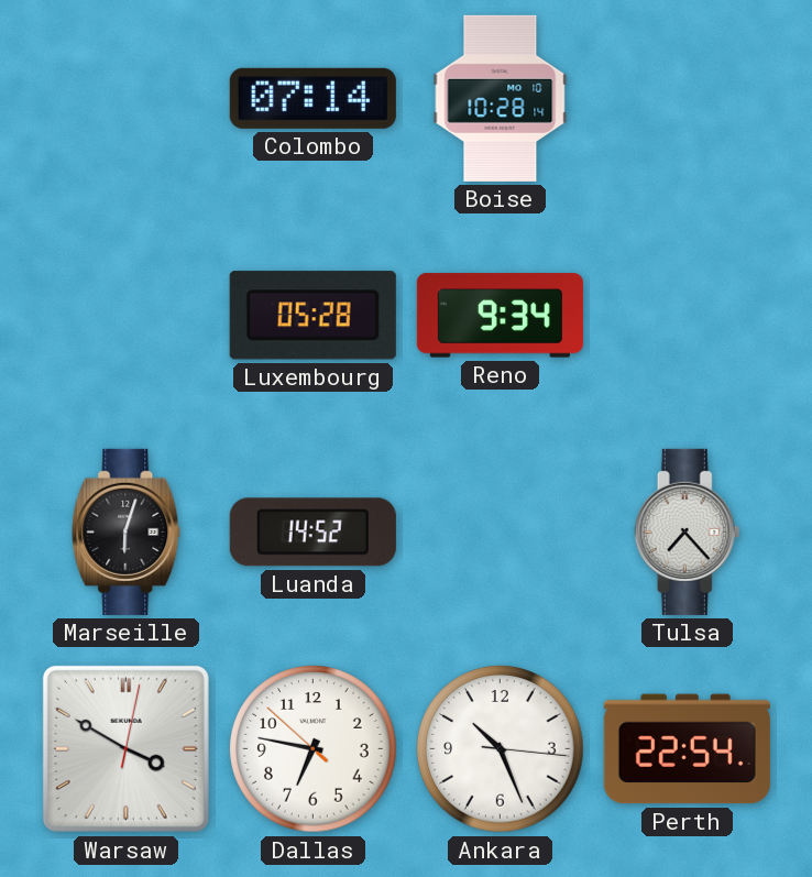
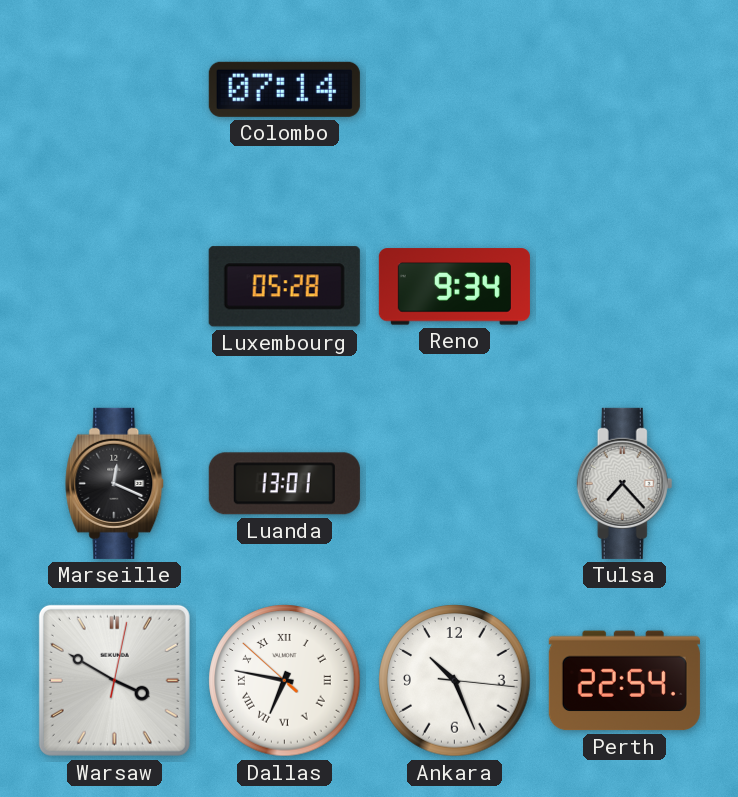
Boise: 10:28 -> none (501, 98)
Marseille: 6:03 -> 12:19 (115, 483)
Luanda: 14:52 -> 13:01 (284, 484)
Dallas numerals: Arabic -> Roman (285, 681)
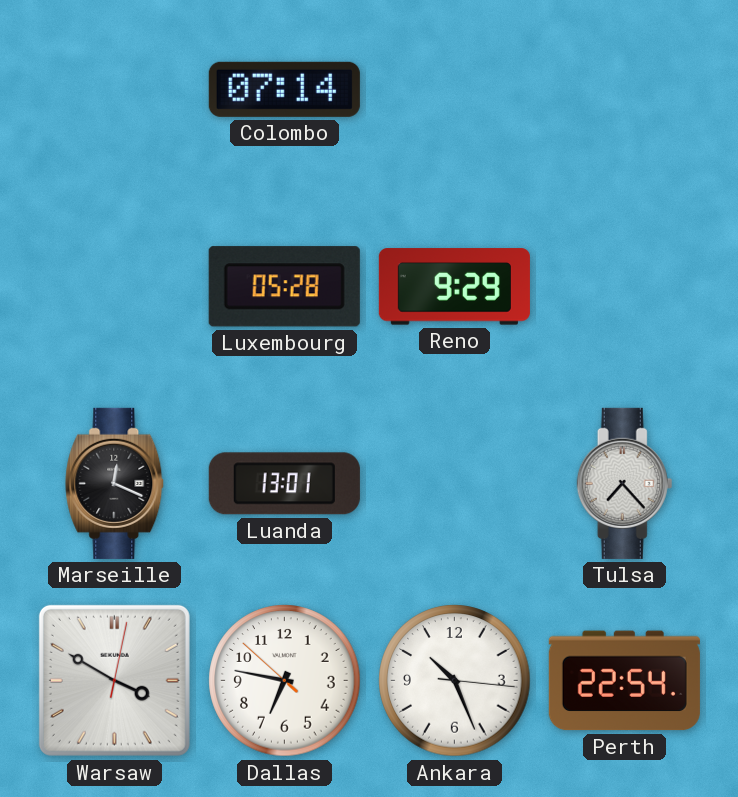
Reno: 9:34 -> 9:29 (454, 287)
Dallas numerals: Roman -> Arabic (285, 681)
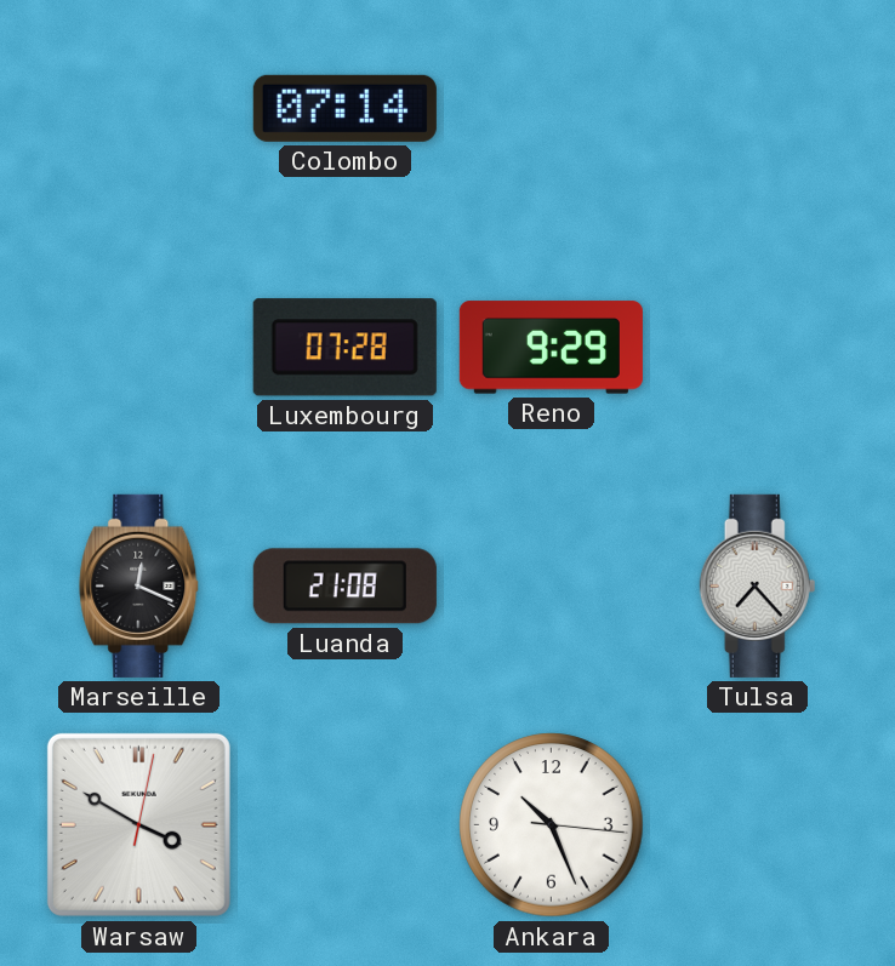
Luxembourg: 05:28 -> 07:28 (344, 348)
Luanda: 13:01 -> 21:08 (344, 587)
Dallas: 6:46 -> none (285, 681)
Perth: 22:54 -> none (624, 681)
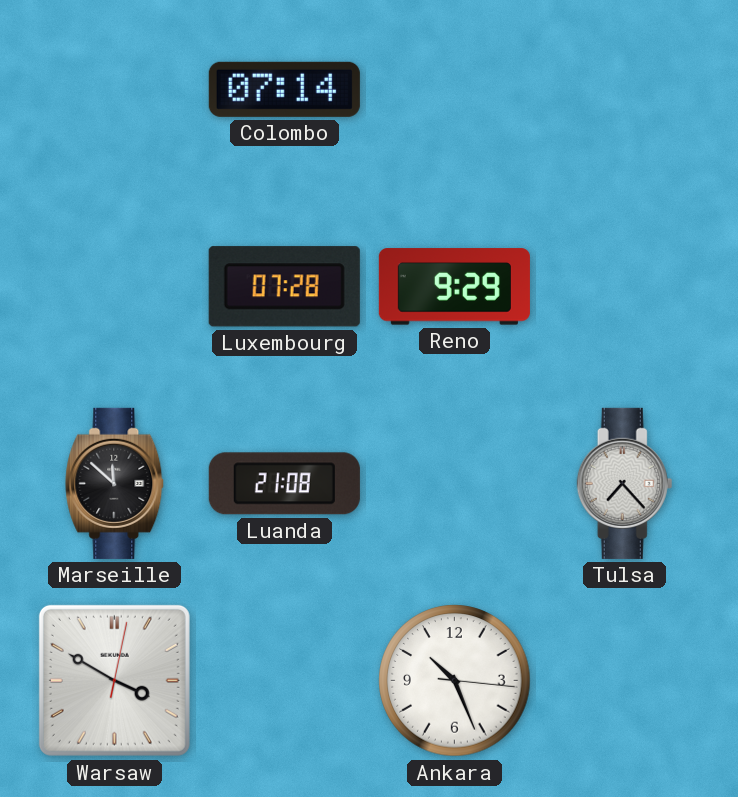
Marseille: 12:19 -> 11:52 (115, 483)
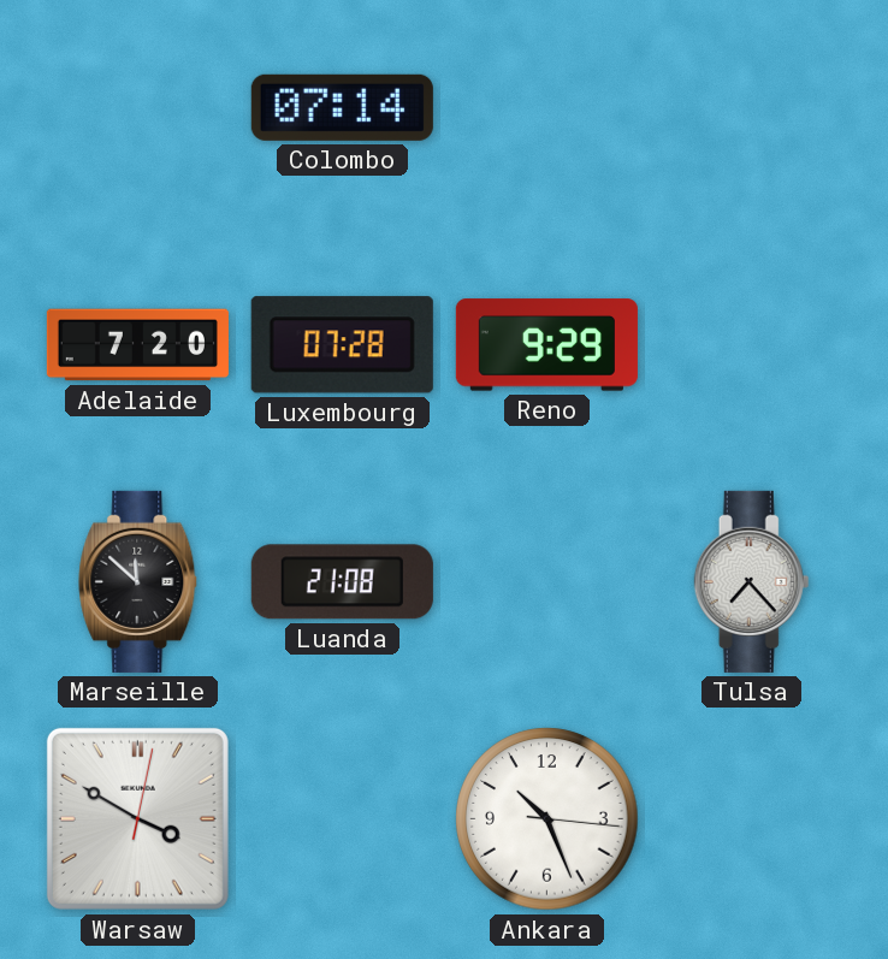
Adelaide: none -> 7:20 (137, 345)
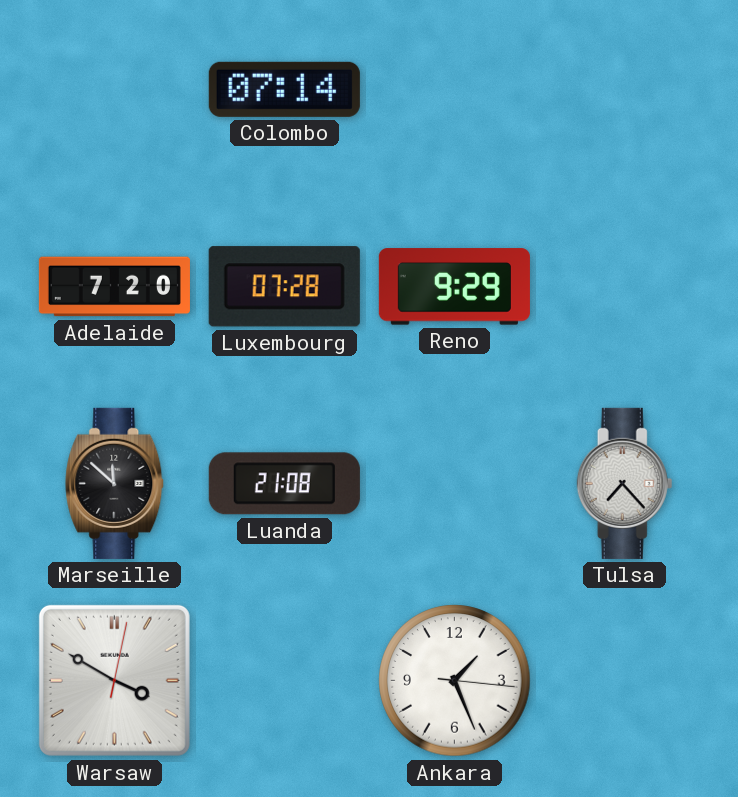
Ankara: 10:26 -> 1:26 (455, 681)
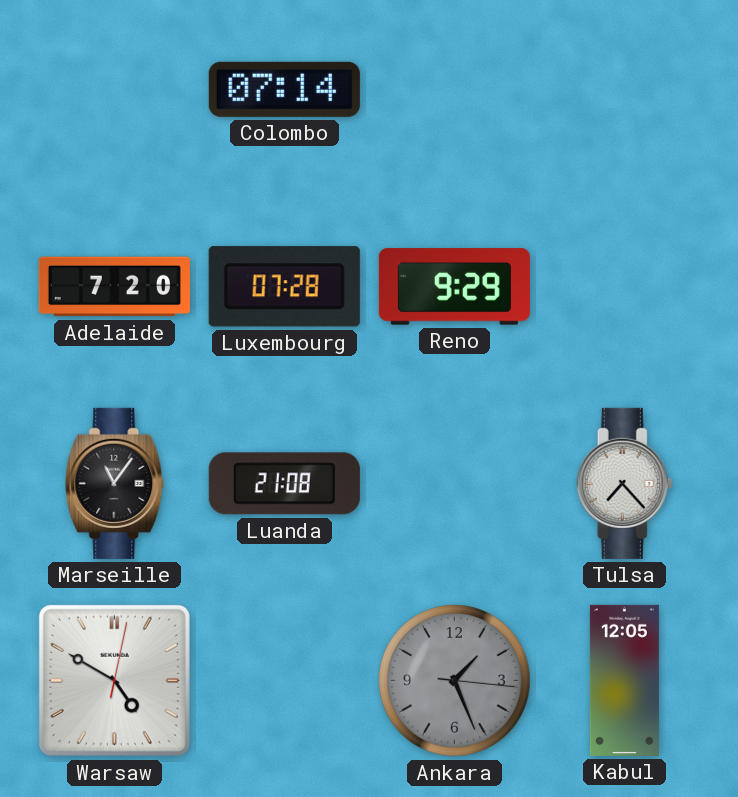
Marseille: 11:52 -> 11:06 (115, 483)
Warsaw: 3:50 -> 4:50 (114, 680)
Ankara dial: white -> grey (455, 681)
Kabul: none -> 12:05 (624, 680)
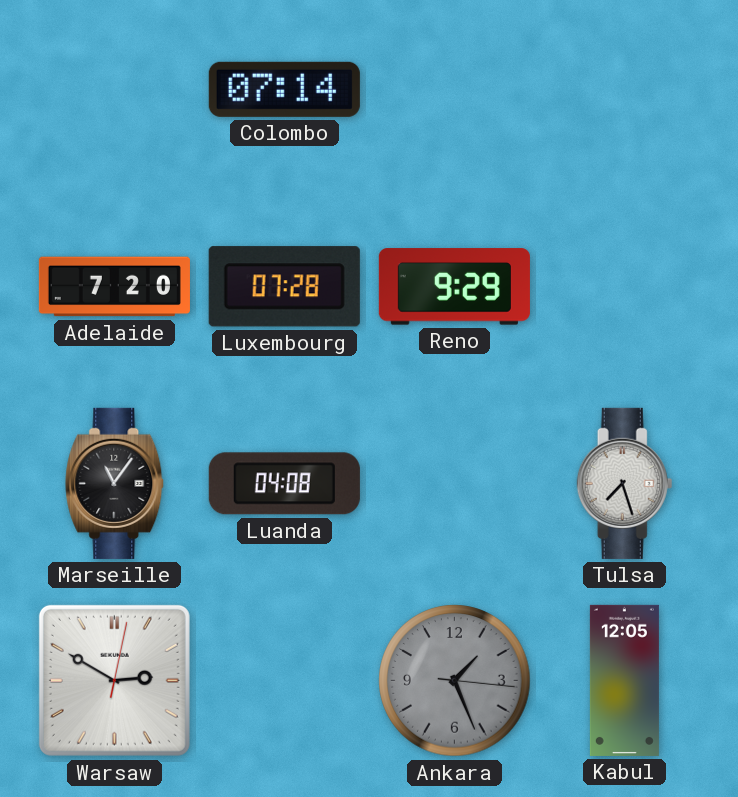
Luanda: 21:08 -> 04:08 (284, 484)
Tulsa: 7:23 -> 7:27 (625, 483)
Warsaw: 4:50 -> 2:50 (114, 680)
